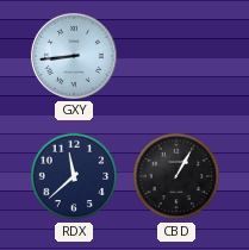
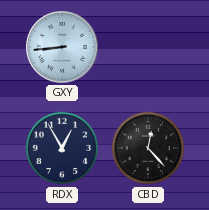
RDX: 11:38 -> 12:55 (62, 148)
CBD: 1:05 -> 12:23 (148, 148)
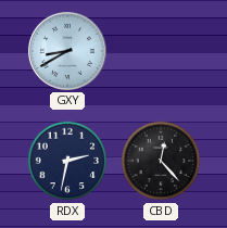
GXY: 8:44 -> 8:40 (67, 51)
RDX: 12:55 -> 2:32 (67, 161)
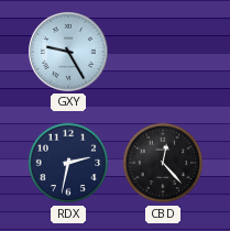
GXY: 8:40 -> 9:25 (68, 52)
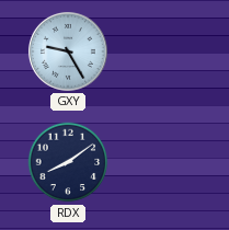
RDX: 2:32 -> 8:09 (68, 162)
CBD: 12:23 -> none (163, 163)
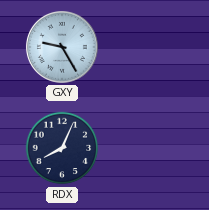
RDX: 8:09 -> 8:04 (62, 148)
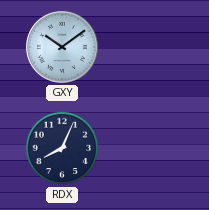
GXY: 9:25 -> 10:09 (62, 47)
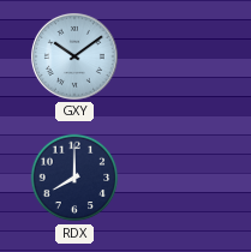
RDX: 8:04 -> 8:00 (74, 178)
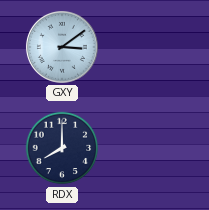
GXY: 10:09 -> 3:09 (62, 47)
